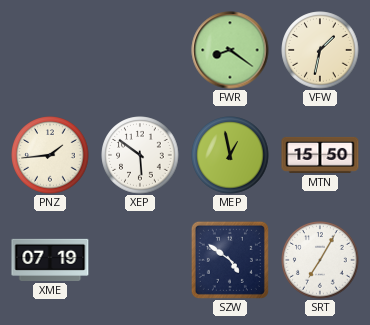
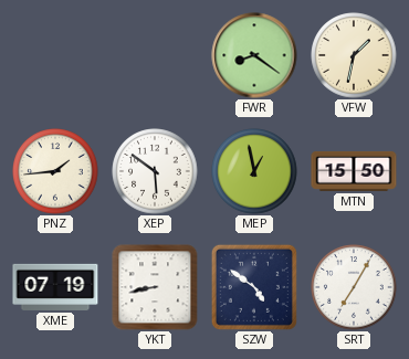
YKT: none -> 8:43 (155, 287)
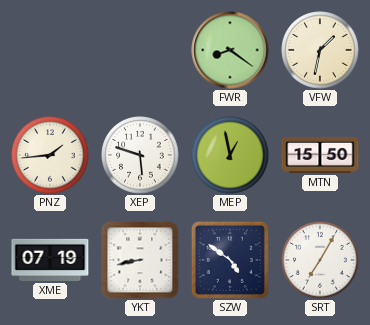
XEP: 5:51 -> 5:48 (140, 155)
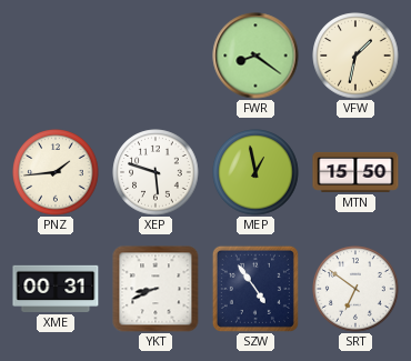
XME: 07:19 -> 00:31 (56, 289)
YKT: 8:43 -> 8:41 (156, 289)
SZW: 4:51 -> 4:54 (255, 289)
SRT: 7:05 -> 6:51 (355, 289)
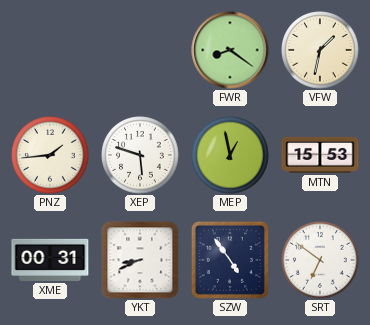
MTN: 15:50 -> 15:53 (320, 155)
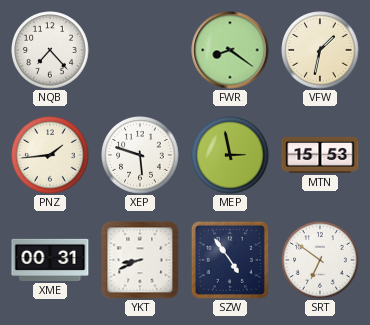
NQB: none -> 7:23 (50, 50)
MEP: 12:58 -> 2:58 (230, 155)
